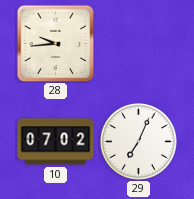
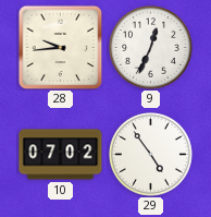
9: none -> 12:34 (151, 48)
29: 7:04 -> 4:54 (151, 155)
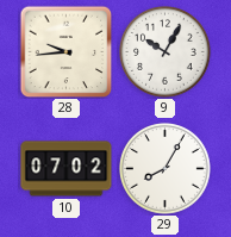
9: 12:34 -> 10:05 (166, 52)
29: 4:54 -> 8:05 (166, 169)
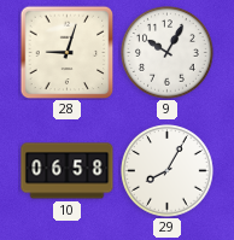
28: 9:44 -> 9:03 (66, 52)
10: 07:02 -> 06:58 (68, 171)
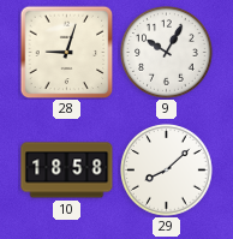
10: 06:58 -> 18:58 (67, 171)
29: 8:05 -> 8:08 (167, 171)
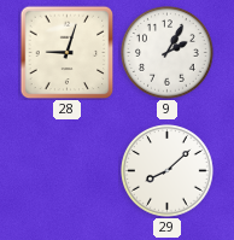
9: 10:05 -> 2:05 (168, 53)
10: 18:58 -> none (67, 171)
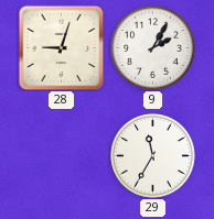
29: 8:08 -> 11:35 (153, 156)
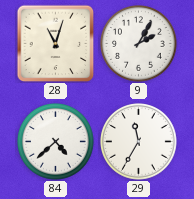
28: 9:03 -> 11:03 (55, 43)
84: none -> 4:38 (56, 142)
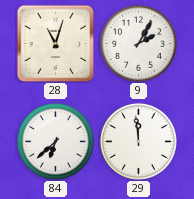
84: 4:38 -> 6:38 (56, 142)
29: 11:35 -> 11:59 (139, 142)
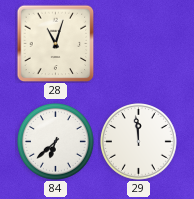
9: 2:05 -> none (139, 44)
